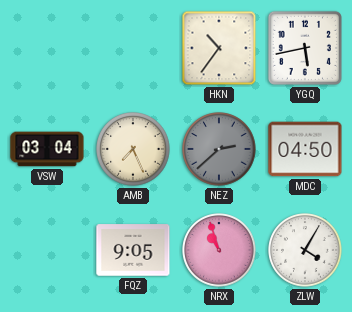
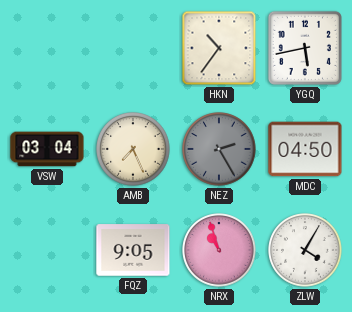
NEZ: 2:38 -> 2:25 (219, 149)
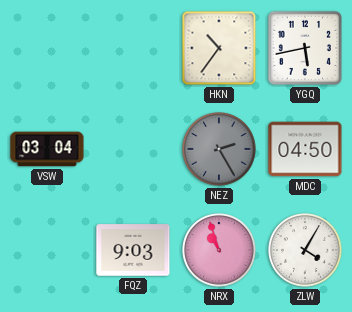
AMB: 7:26 -> none (133, 149)
FQZ: 9:05 -> 9:03 (133, 250)
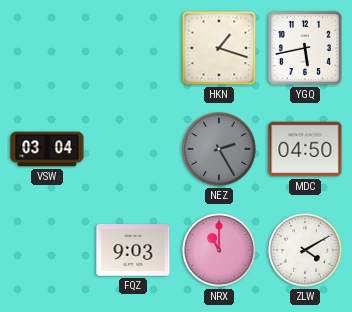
HKN: 10:36 -> 1:18 (219, 48)
NRX: 10:57 -> 11:00 (219, 250)
ZLW: 4:05 -> 4:10 (305, 250)
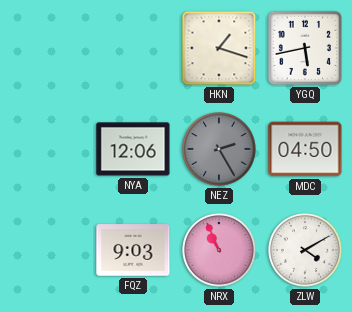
VSW: 03:04 -> none (47, 149)
NYA: none -> 12:06 (133, 149)
NRX: 11:00 -> 10:56 (219, 250)
